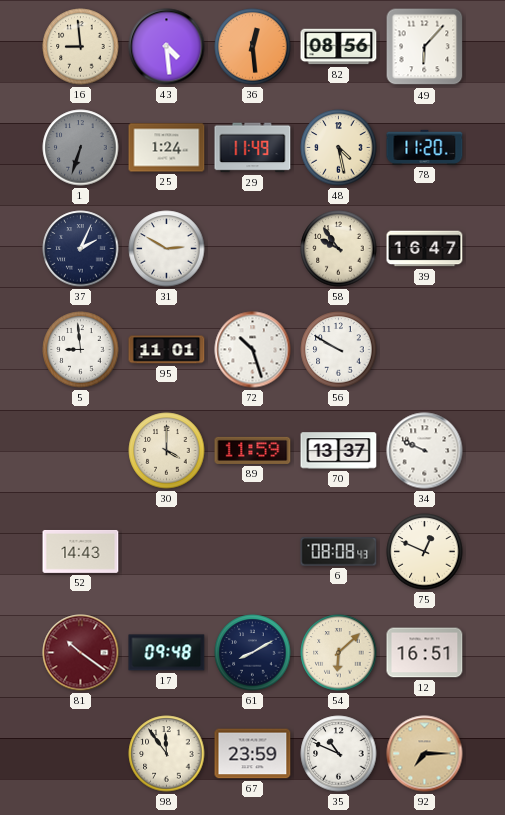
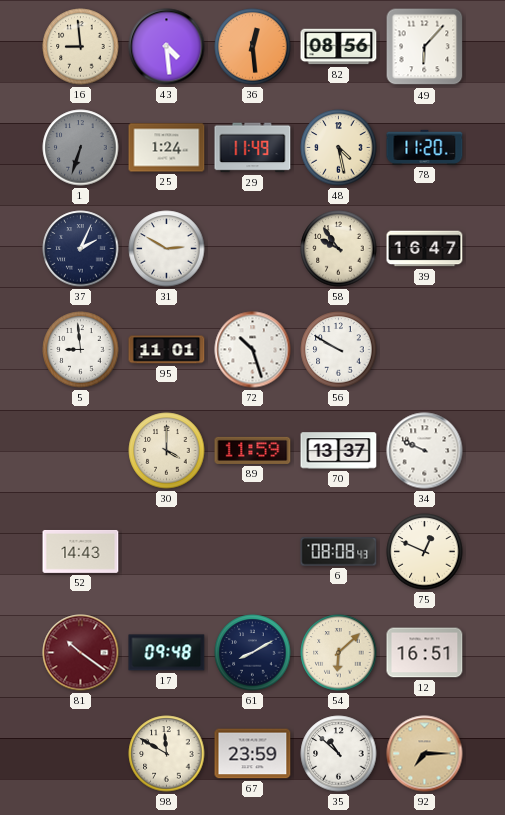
98: 11:54 -> 11:50 (167, 754)
35: 10:49 -> 10:52 (339, 754)
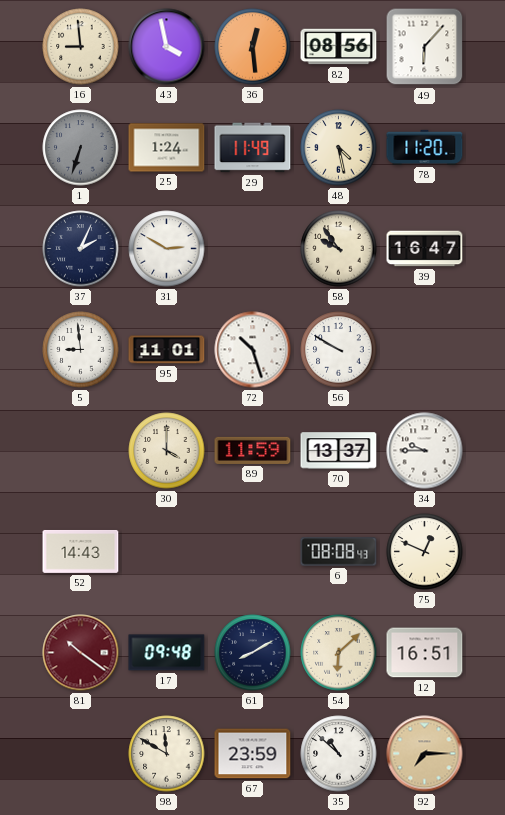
43: 4:29 -> 3:58 (167, 47)
34: 9:49 -> 9:45 (425, 451)
